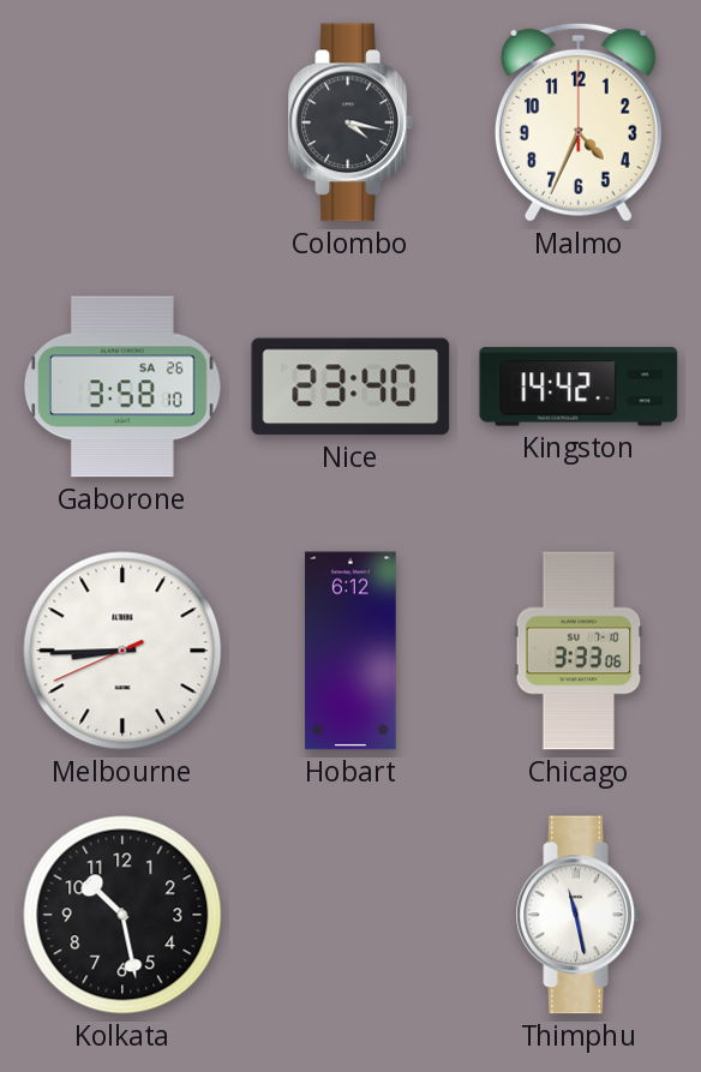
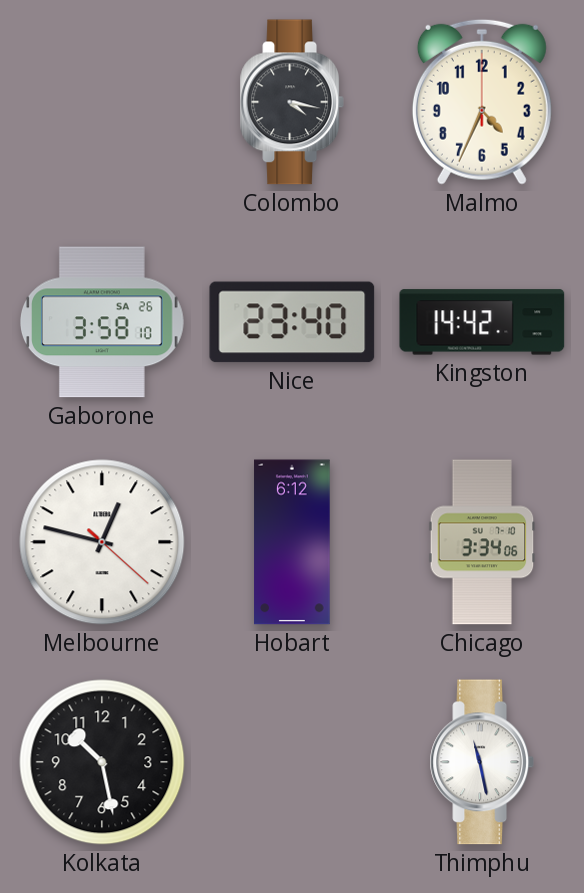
Melbourne: 8:44 -> 12:47 (102, 542)
Chicago: 3:33 -> 3:34 (482, 542)
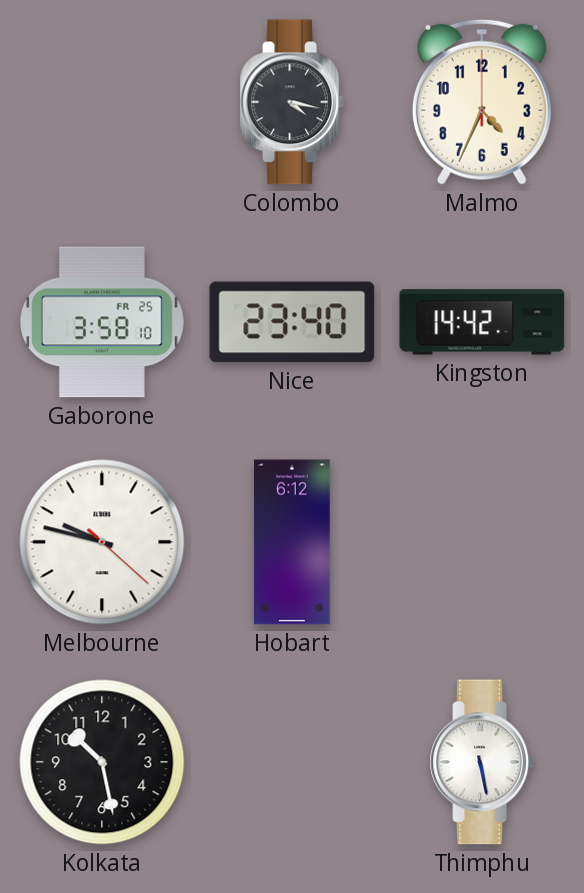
Gaborone date: SA 26 -> FR 25 (103, 322)
Melbourne: 12:47 -> 9:47 (102, 542)
Chicago: 3:34 -> none (482, 542)
Thimphu: 11:28 -> 5:28 (482, 762)
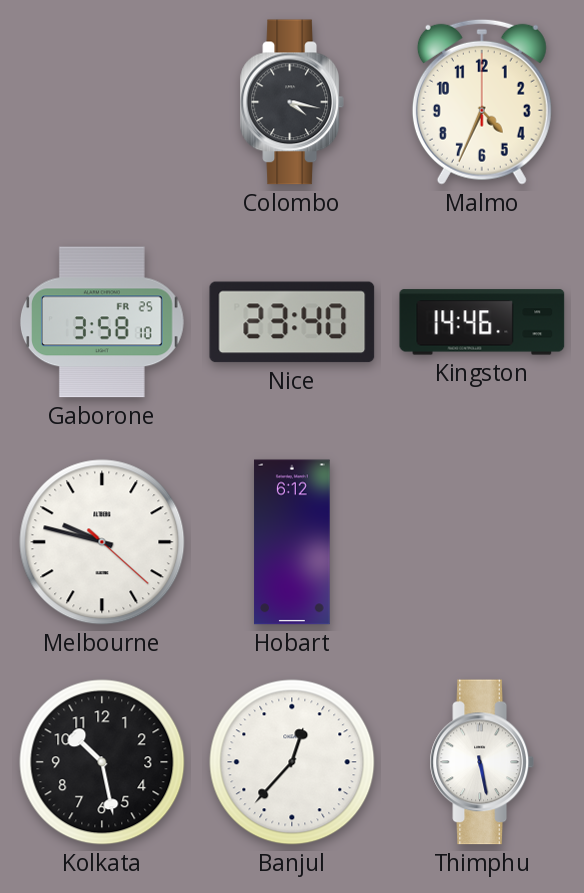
Kingston: 14:42 -> 14:46 (482, 322)
Banjul: none -> 12:37 (292, 762)
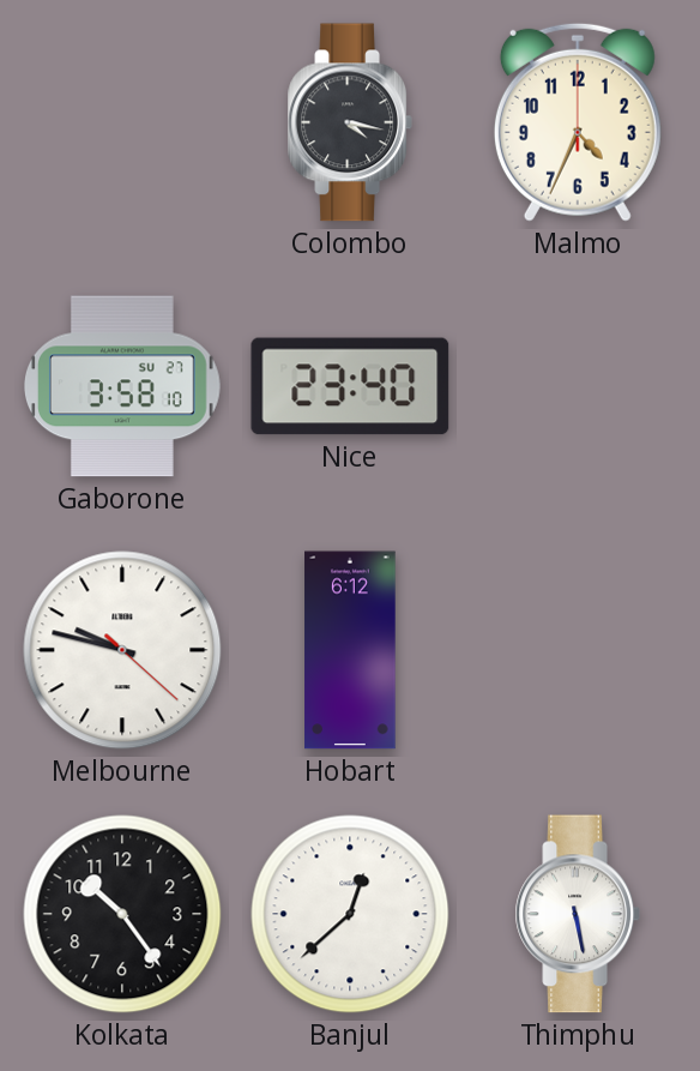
Gaborone date: FR 25 -> SU 27 (123, 386)
Kingston: 14:46 -> none (482, 322)
Kolkata: 10:28 -> 10:24 (122, 914)
Banjul: 12:37 -> 12:38 (350, 914)
